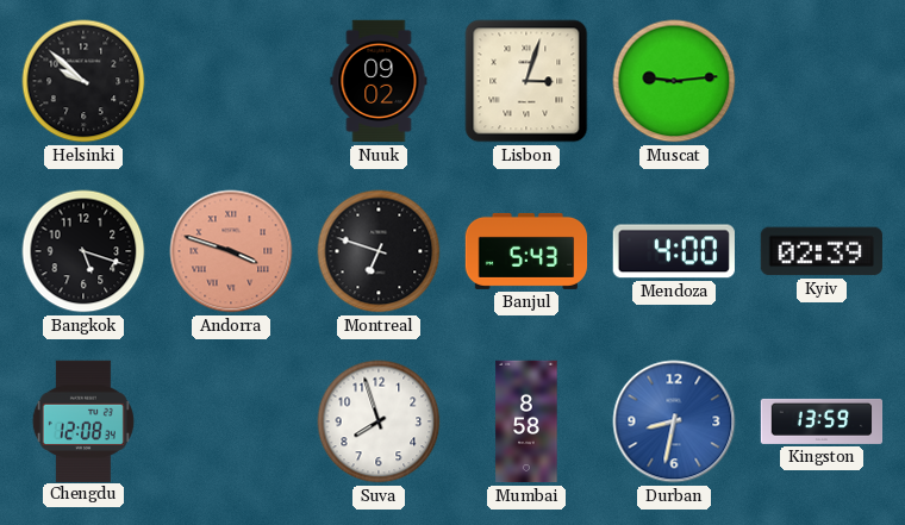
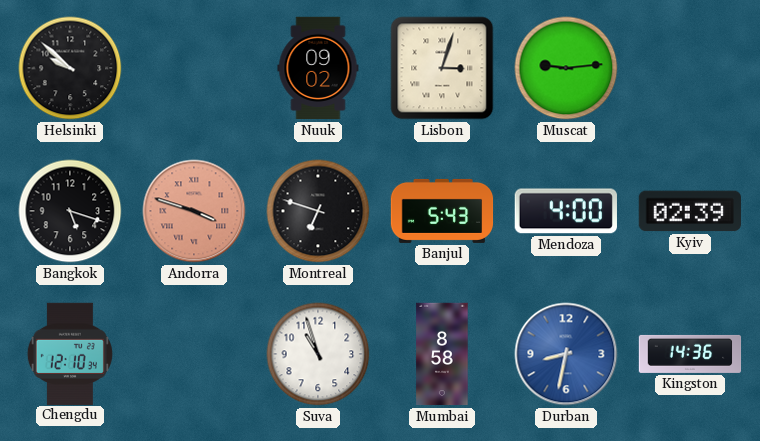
Chengdu: 12:08 -> 12:10 (70, 353)
Suva: 7:57 -> 10:57 (318, 354)
Kingston: 13:59 -> 14:36 (690, 354)
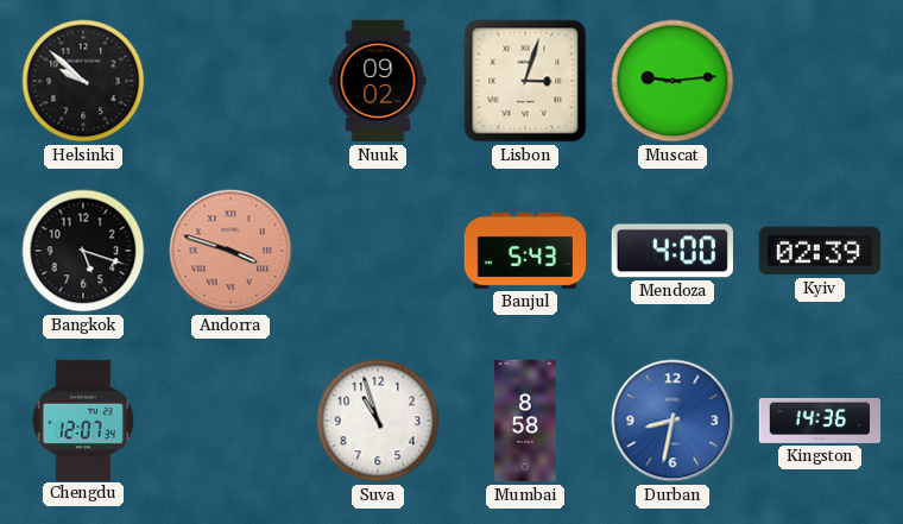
Montreal: 6:48 -> none (318, 211)
Chengdu: 12:10 -> 12:07 (83, 419)
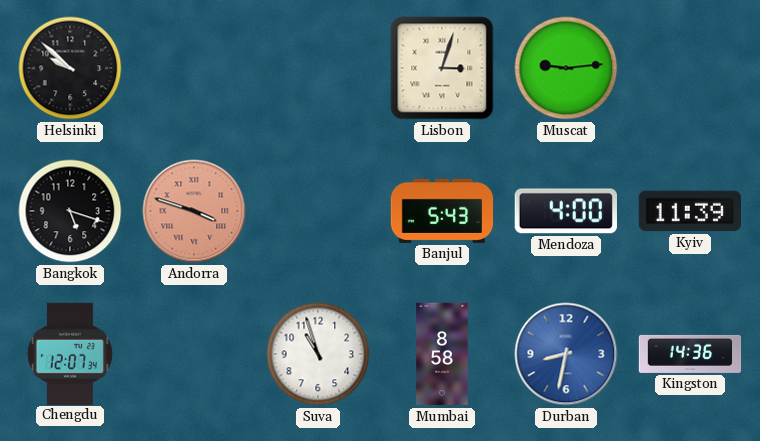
Nuuk: 09:02 -> none (378, 81)
Kyiv: 02:39 -> 11:39 (690, 211)
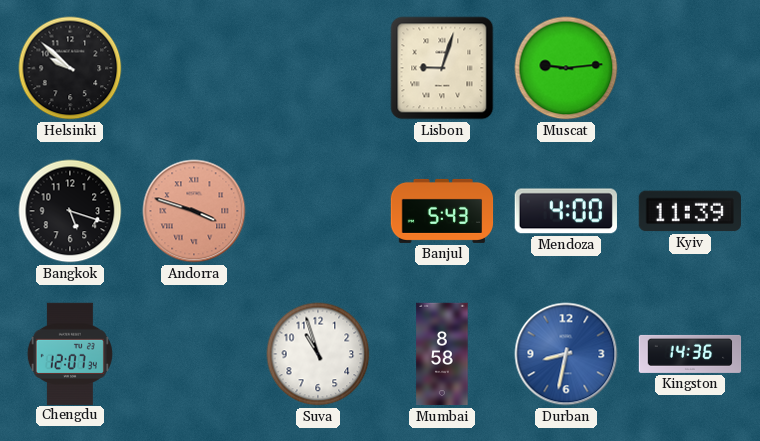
Lisbon: 3:03 -> 9:03 (442, 68)
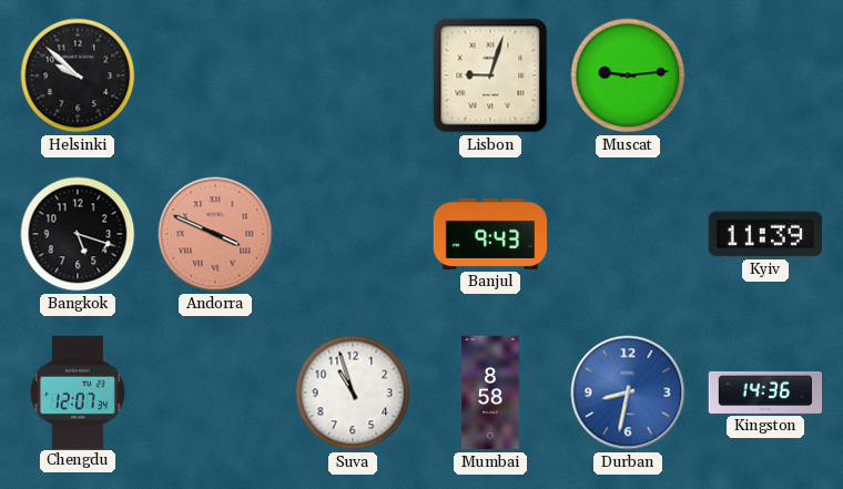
Andorra: 3:48 -> 3:49 (215, 234)
Banjul: 5:43 -> 9:43 (490, 234)
Mendoza: 4:00 -> none (566, 211)
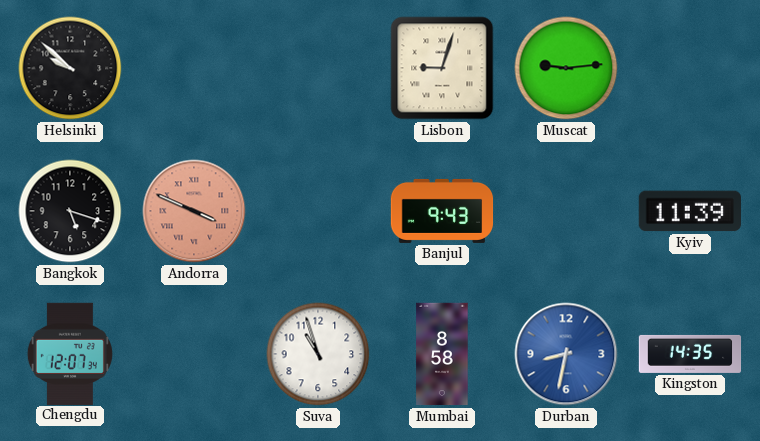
Kingston: 14:36 -> 14:35 (690, 354)
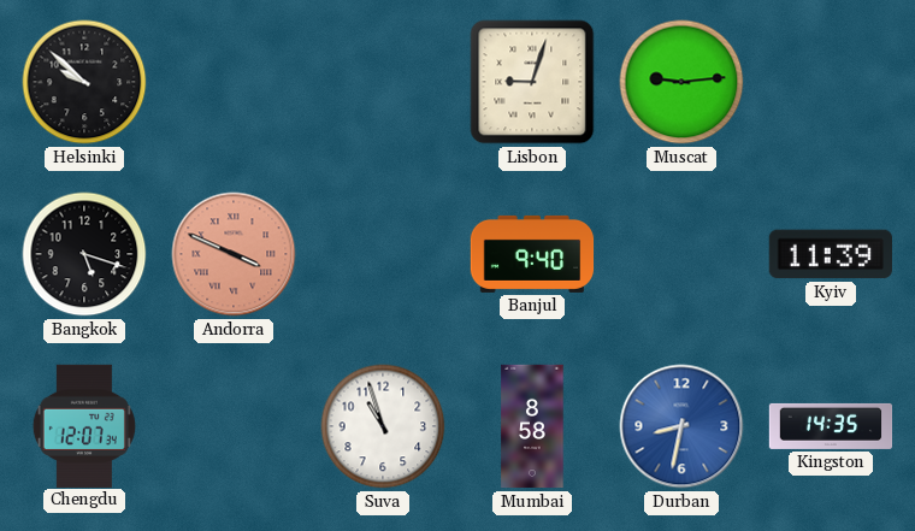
Banjul: 9:43 -> 9:40 (532, 254)
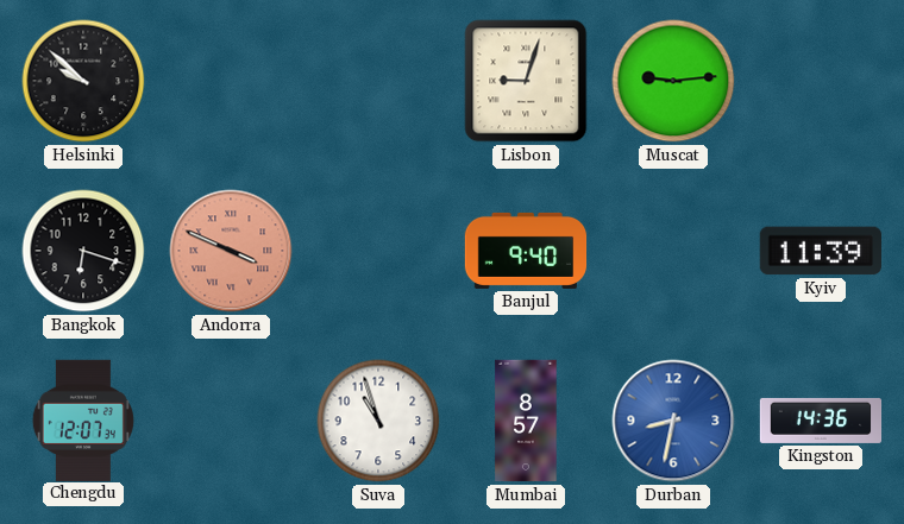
Bangkok: 5:18 -> 6:18 (83, 251)
Mumbai: 8:58 -> 8:57 (526, 421)
Kingston: 14:35 -> 14:36 (821, 421)
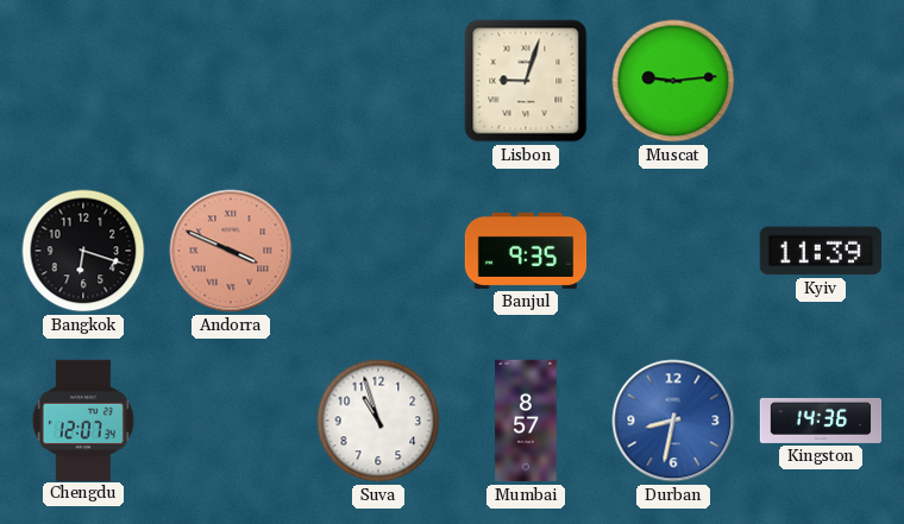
Helsinki: 9:52 -> none (83, 81)
Banjul: 9:40 -> 9:35 (526, 251)
